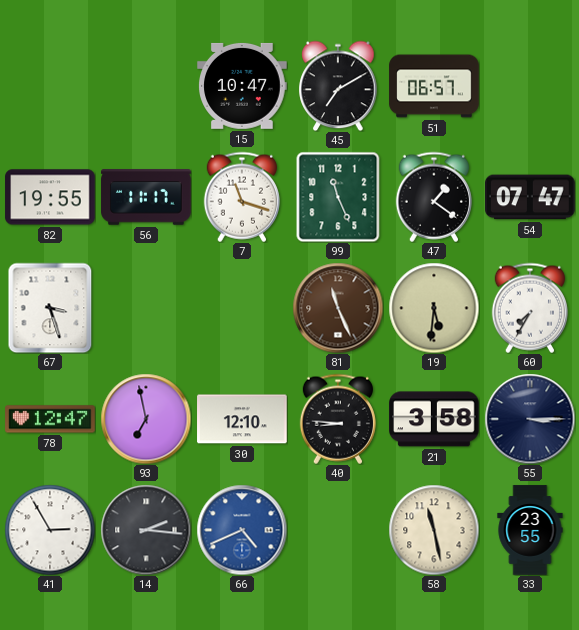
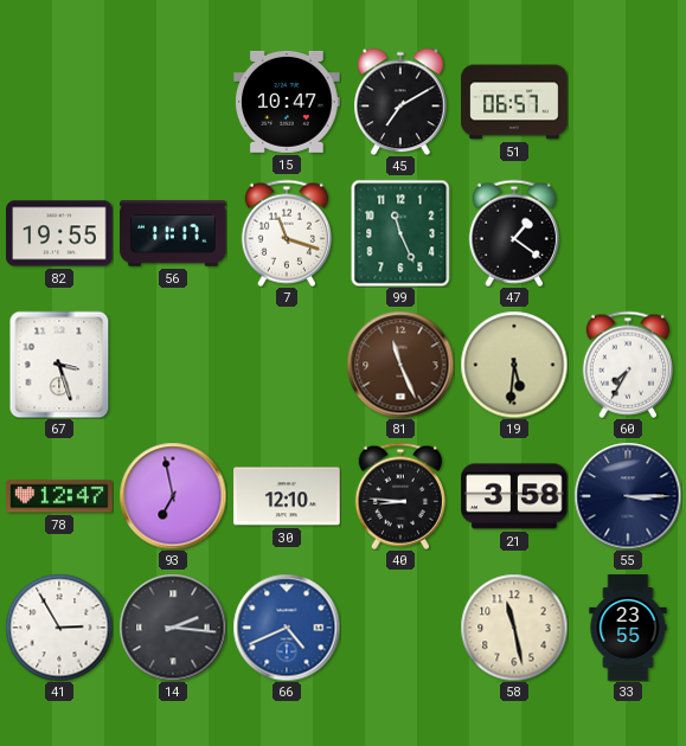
54: 07:47 -> none (530, 197)
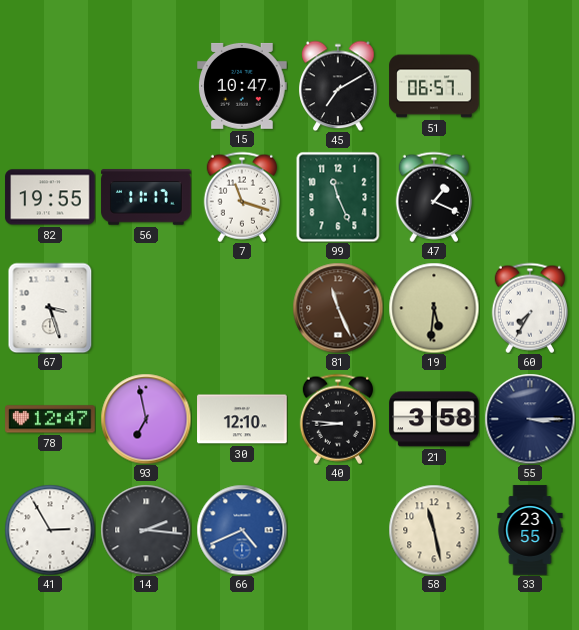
47: 1:21 -> 1:19 (433, 197)
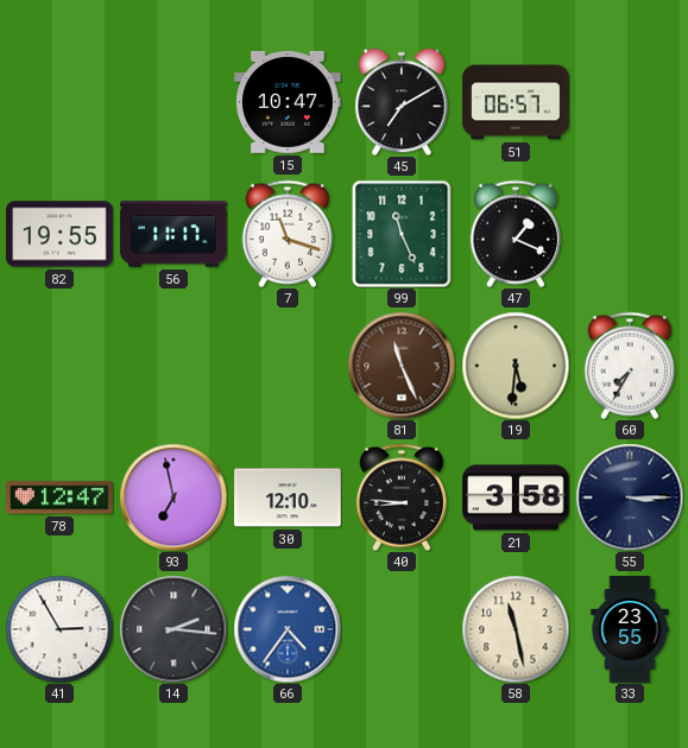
67: 3:27 -> none (50, 308)
66: 4:41 -> 4:36 (288, 629)
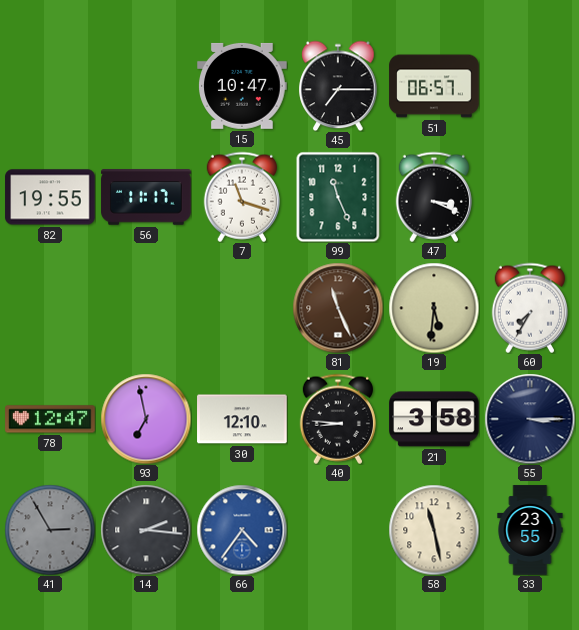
45: 7:10 -> 7:15 (338, 86)
47: 1:19 -> 3:19 (433, 197)
41 dial: white -> grey (50, 530)
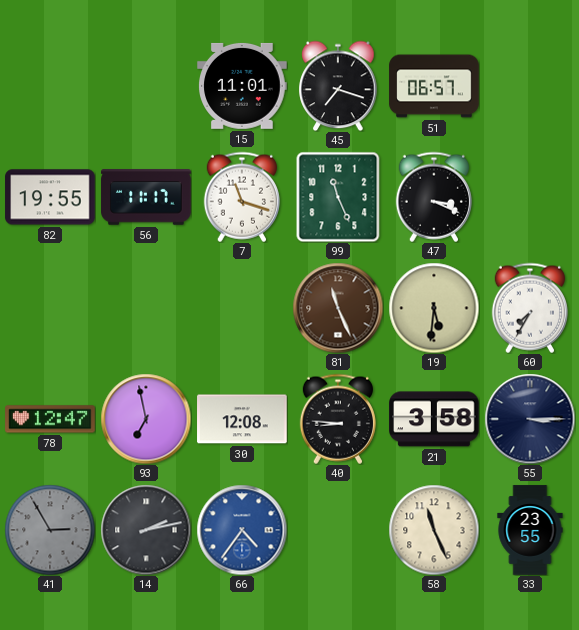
15: 10:47 -> 11:01 (243, 86)
45: 7:15 -> 7:18 (338, 86)
30: 12:10 -> 12:08 (242, 419)
14: 2:16 -> 2:13 (146, 530)
58: 11:28 -> 11:26 (434, 530)
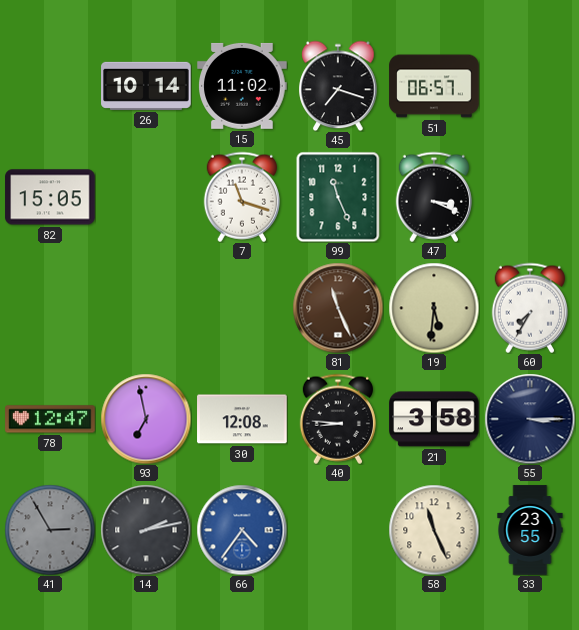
26: none -> 10:14 (146, 86)
15: 11:01 -> 11:02 (243, 86)
82: 19:55 -> 15:05 (50, 197)
56: 11:17 -> none (146, 197)
